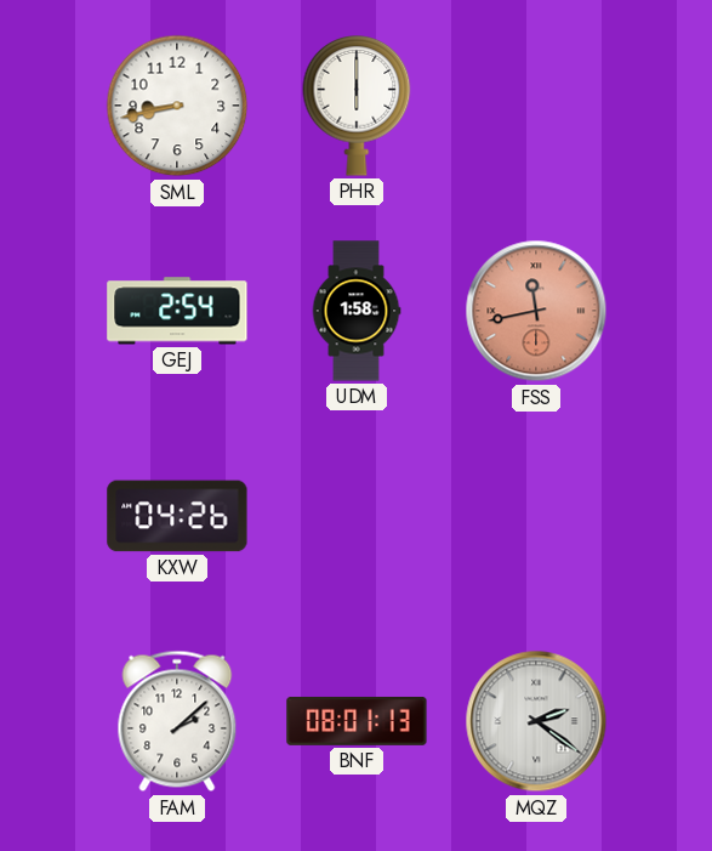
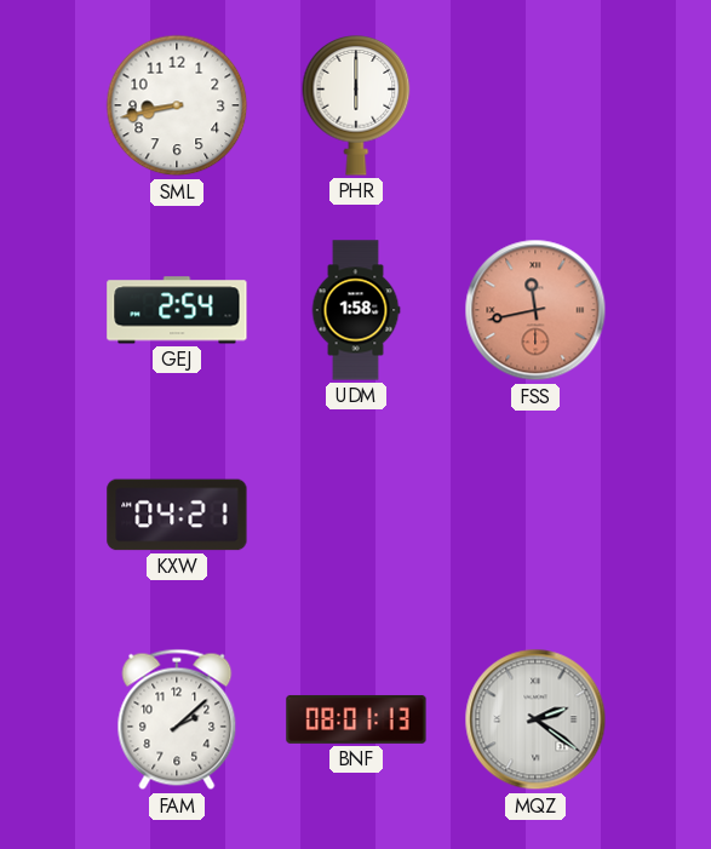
KXW: 04:26 -> 04:21 (177, 515)
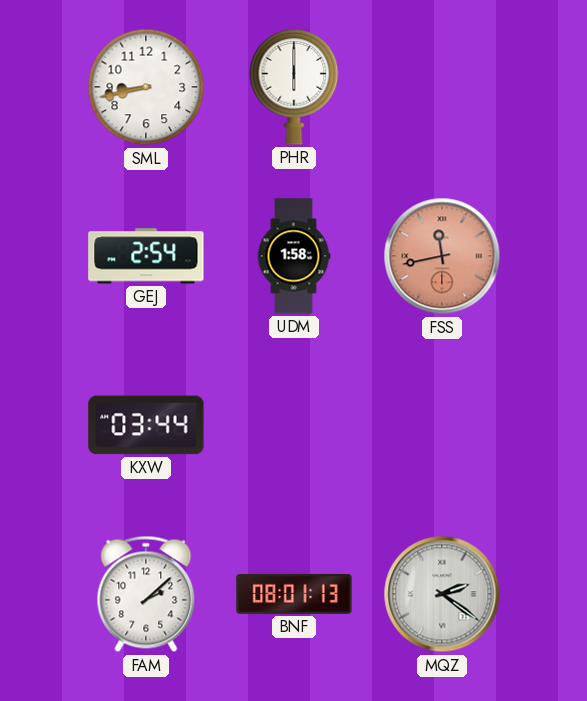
KXW: 04:21 -> 03:44 (146, 425)
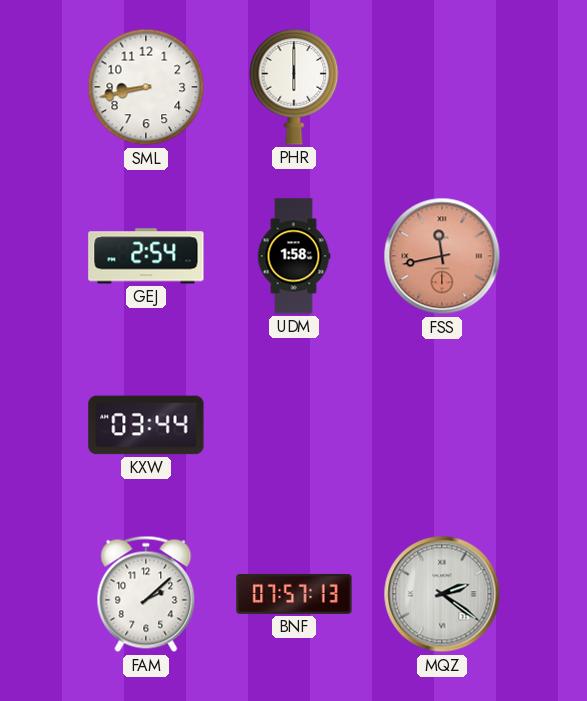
BNF: 08:01 -> 07:57 (294, 594)
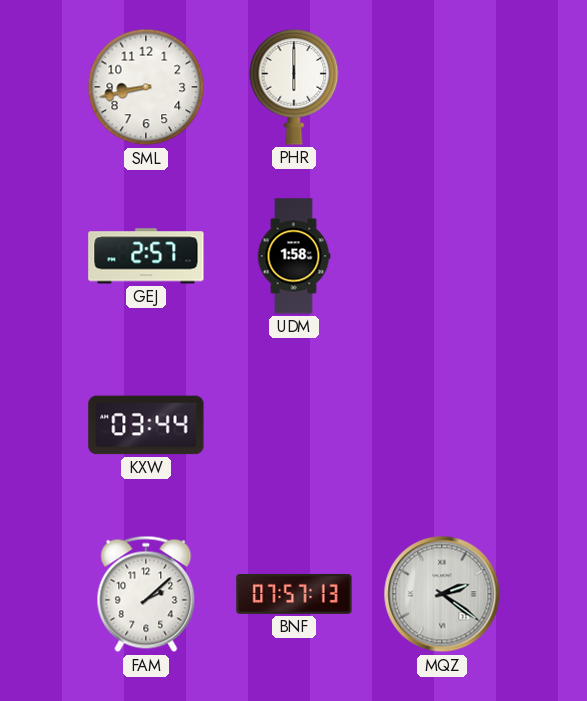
GEJ: 2:54 -> 2:57 (146, 256)
FSS: 11:43 -> none (442, 256)
